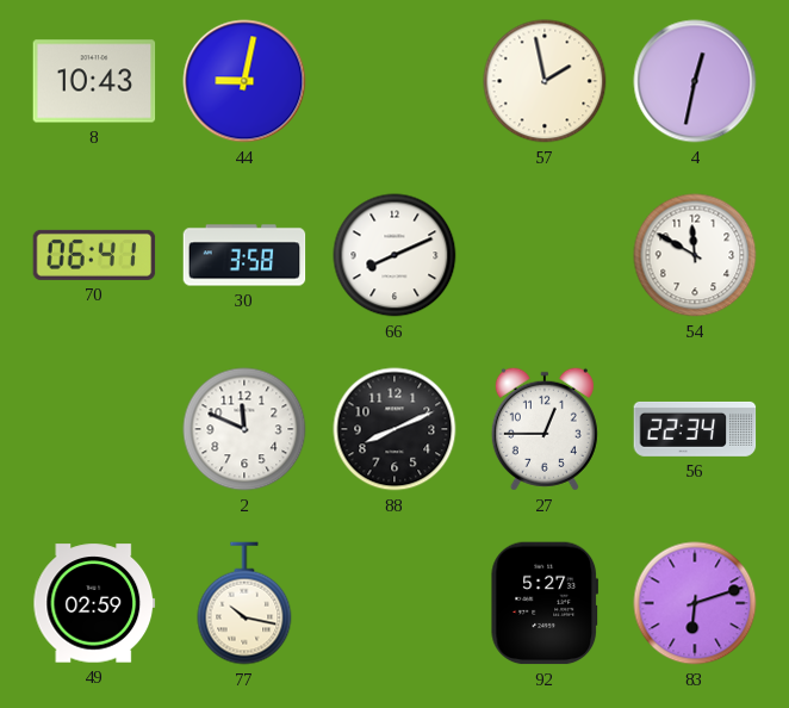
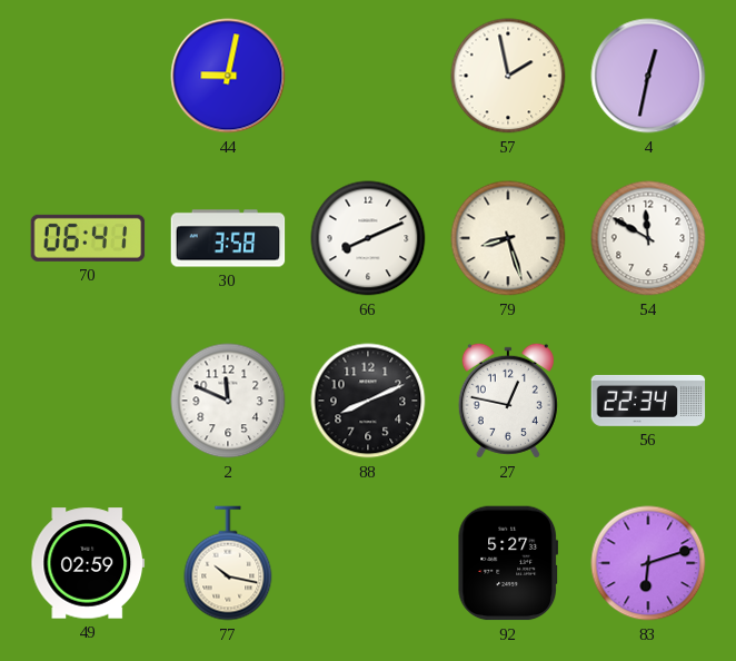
8: 10:43 -> none (94, 81)
79: none -> 8:27 (508, 238)
27: 12:45 -> 12:47 (508, 401)
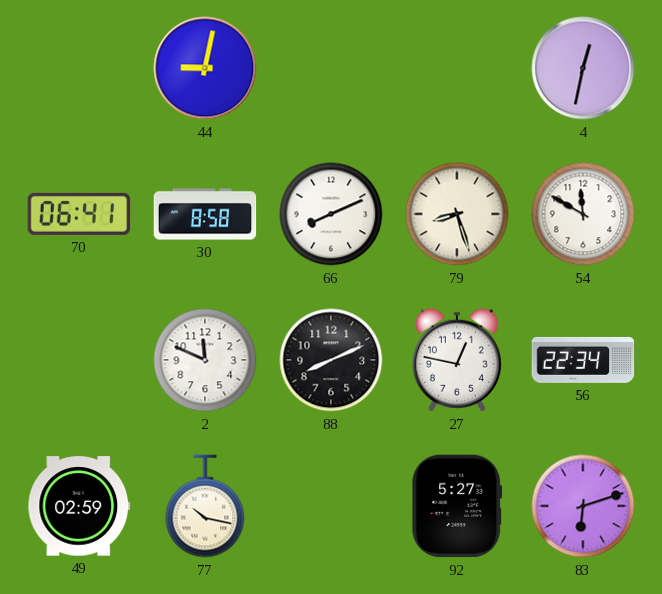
57: 1:58 -> none (508, 76)
30: 3:58 -> 8:58 (205, 214)
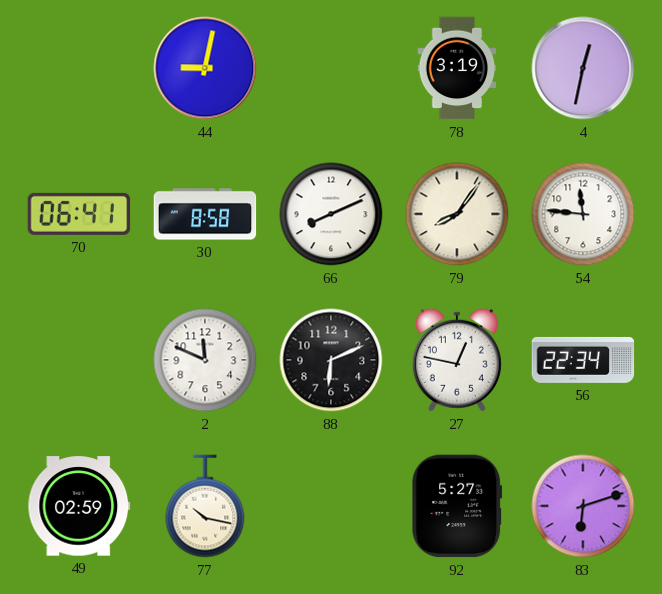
78: none -> 3:19 (457, 68)
79: 8:27 -> 8:06 (457, 214)
54: 11:50 -> 11:46 (583, 214)
88: 8:11 -> 6:11 (331, 360)
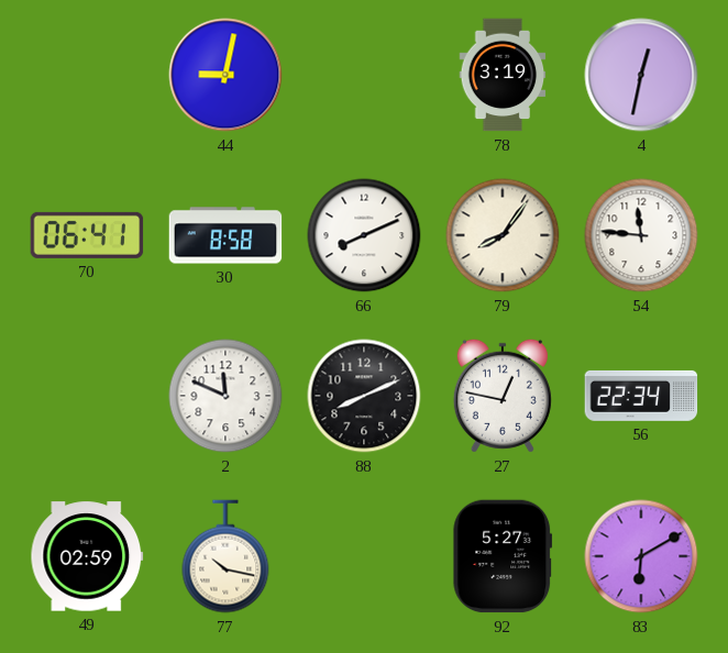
88: 6:11 -> 8:11 (364, 396)
83: 6:12 -> 6:10 (641, 556)
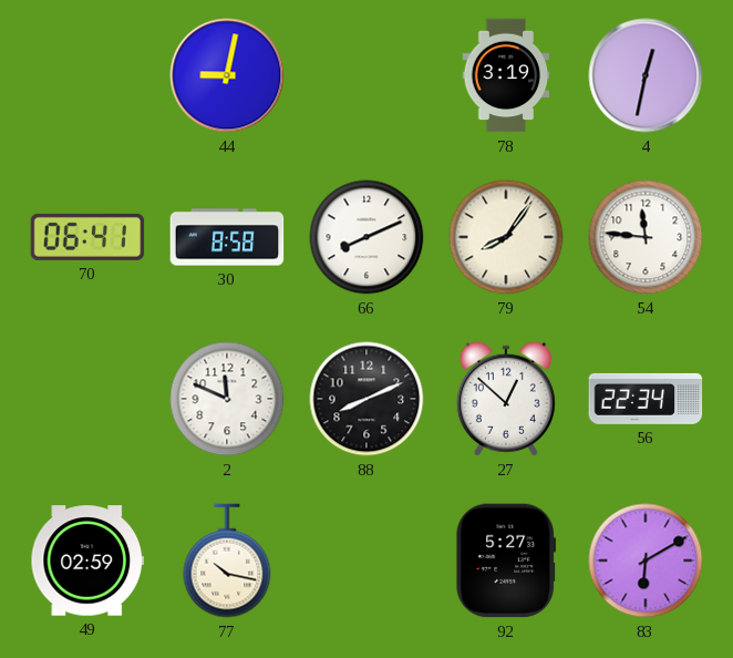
27: 12:47 -> 12:52 (506, 399)
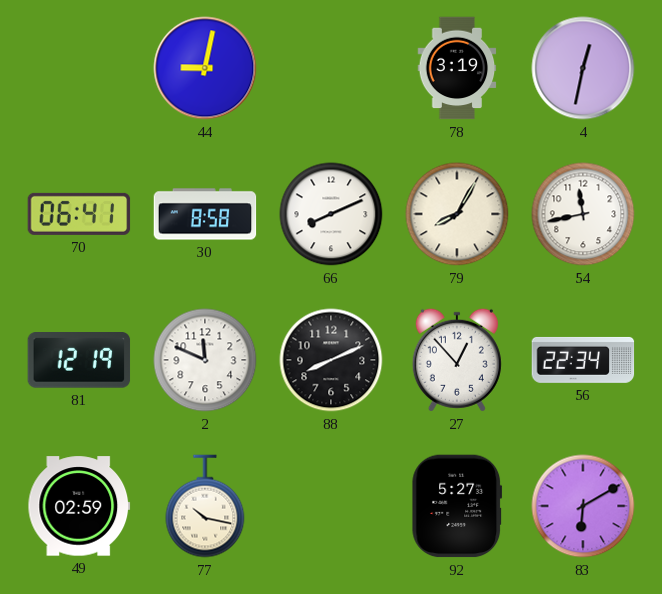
79: 8:06 -> 8:05 (457, 214)
54: 11:46 -> 11:43 (583, 214)
81: none -> 12:19 (79, 361)
27: 12:52 -> 12:53 (457, 360)
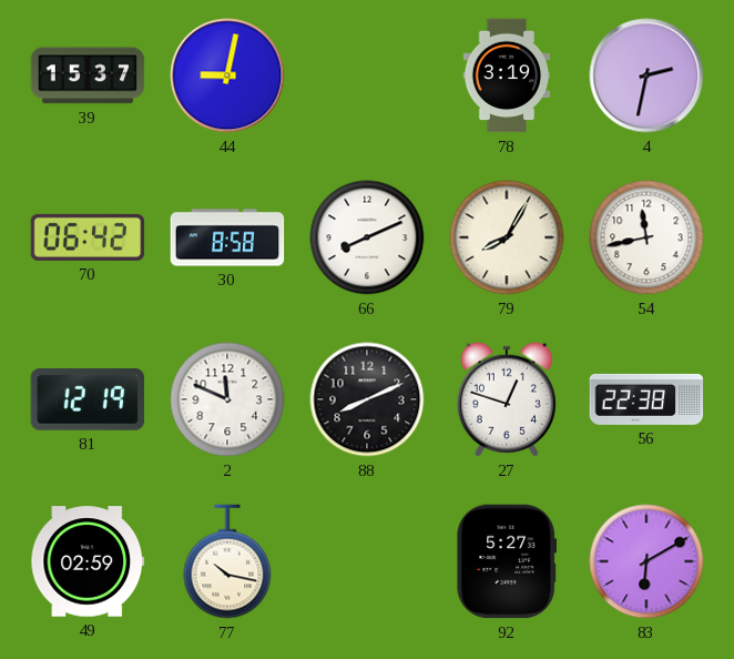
39: none -> 15:37 (88, 75)
4: 12:32 -> 2:32 (646, 75)
70: 06:41 -> 06:42 (88, 237)
27: 12:53 -> 12:48 (507, 399)
56: 22:34 -> 22:38 (646, 399)
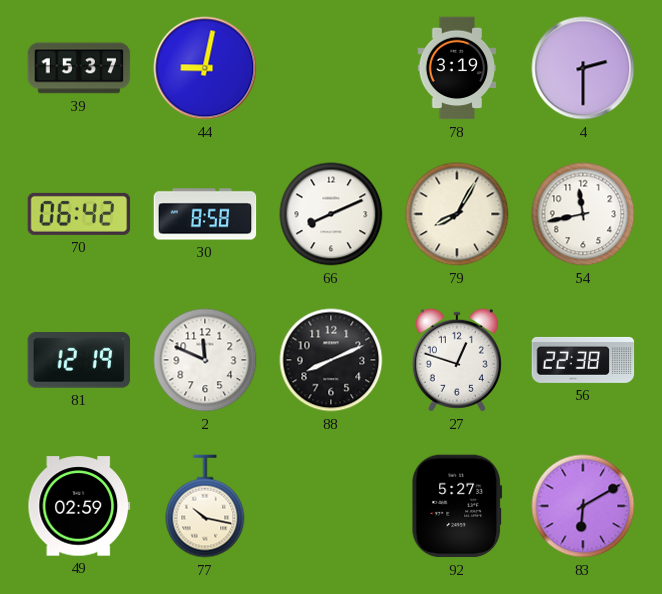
4: 2:32 -> 2:30 (583, 68)
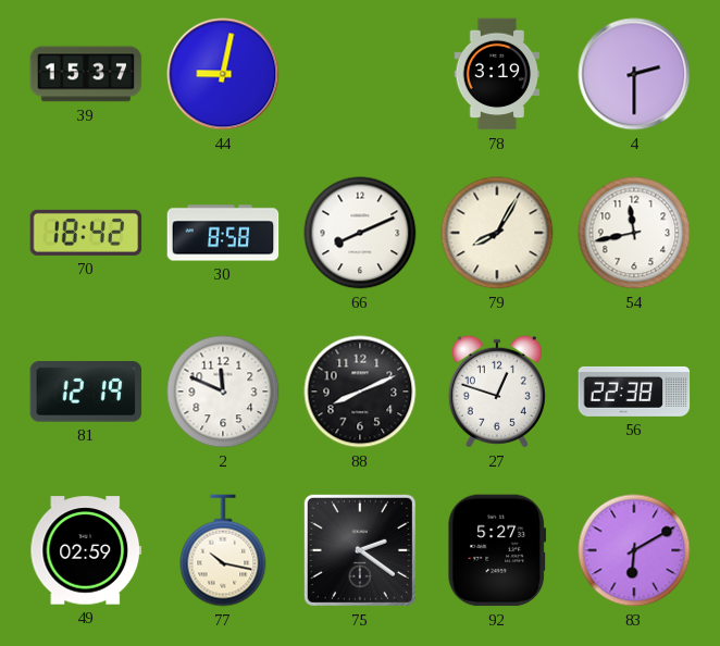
70: 06:42 -> 18:42 (86, 233)
75: none -> 2:21 (360, 550)
